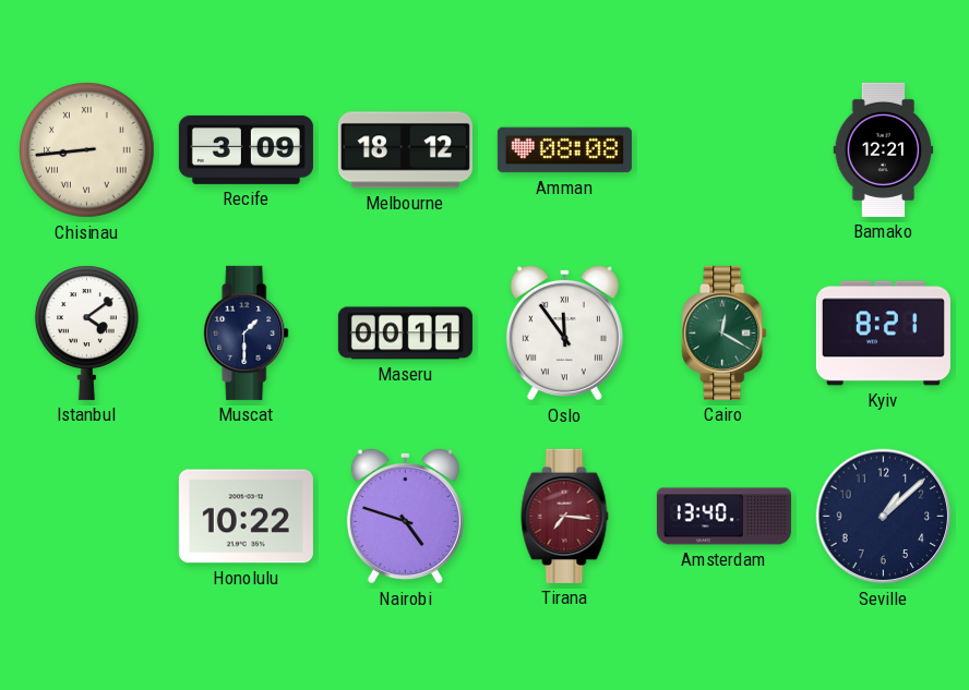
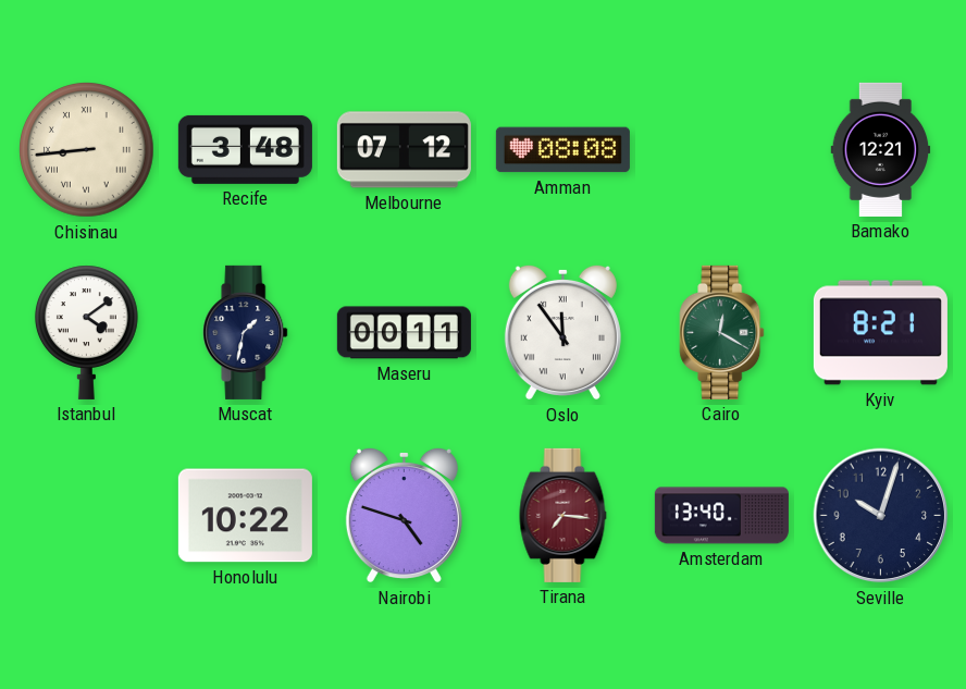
Recife: 3:09 -> 3:48 (245, 149)
Melbourne: 18:12 -> 07:12 (404, 150)
Muscat: 1:30 -> 1:32 (246, 332)
Seville: 1:08 -> 10:03 (881, 516)
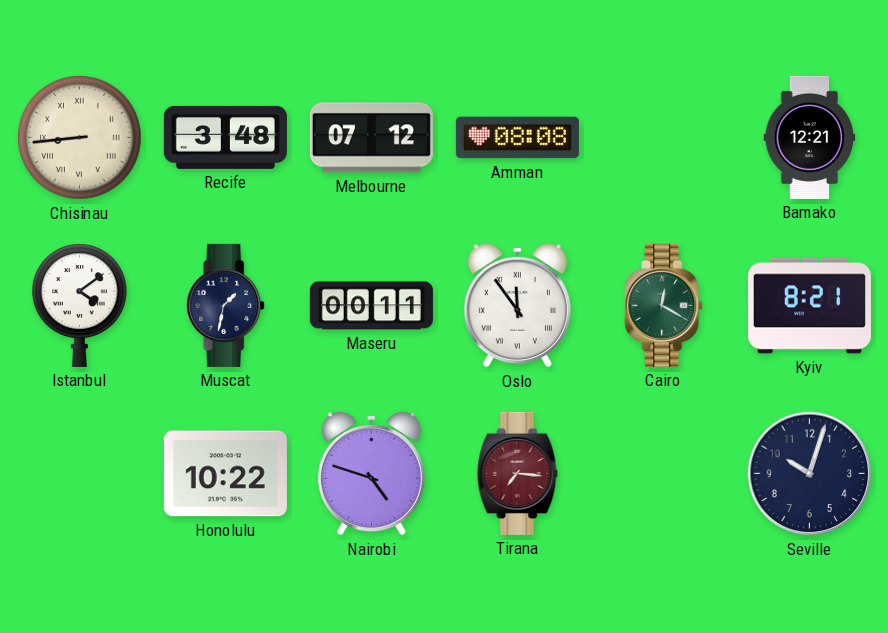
Amsterdam: 13:40 -> none (721, 516)
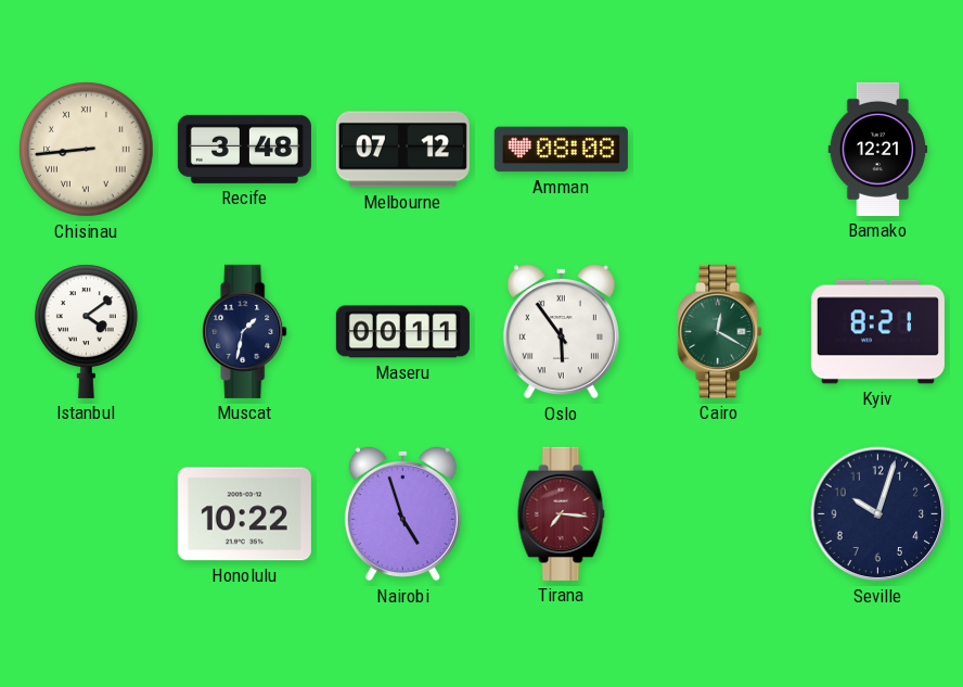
Oslo: 11:54 -> 5:54 (561, 331)
Nairobi: 4:48 -> 4:57 (402, 513)
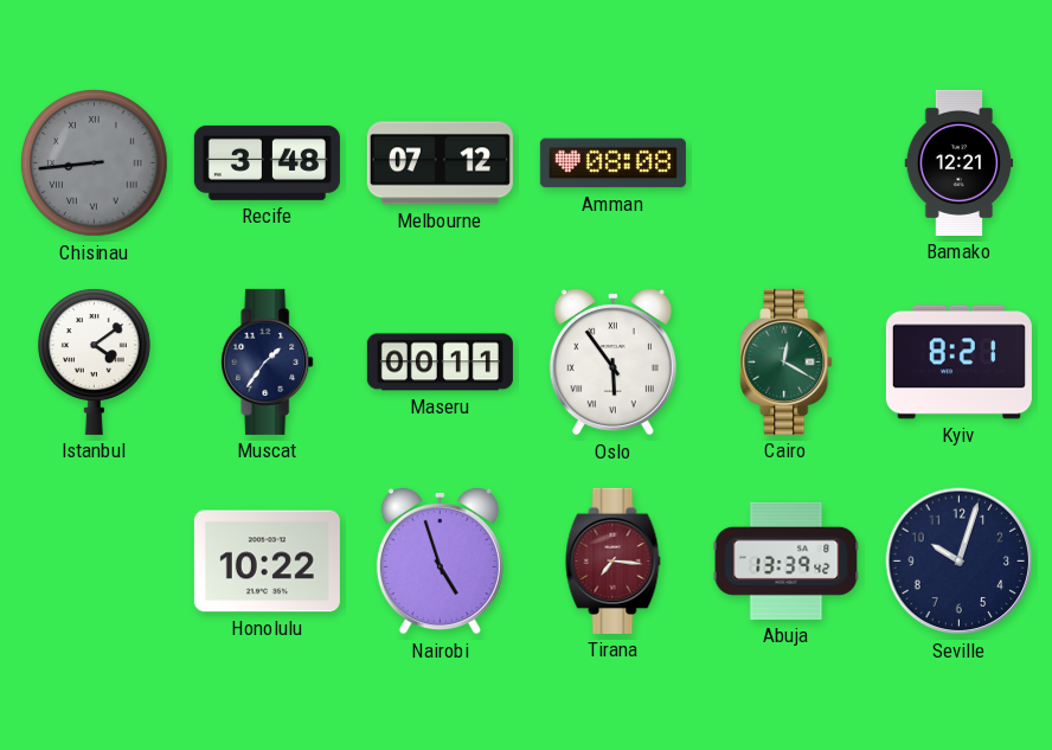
Chisinau dial: cream -> grey (95, 164)
Muscat: 1:32 -> 1:36 (268, 361)
Abuja: none -> 13:39 (787, 560)
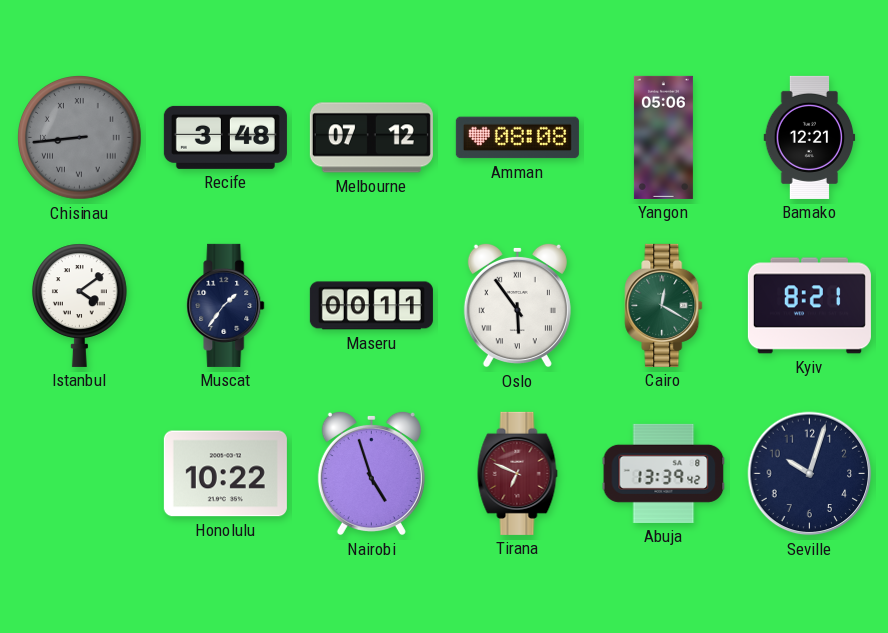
Yangon: none -> 05:06 (663, 137)
Tirana: 7:16 -> 6:49 (518, 473)
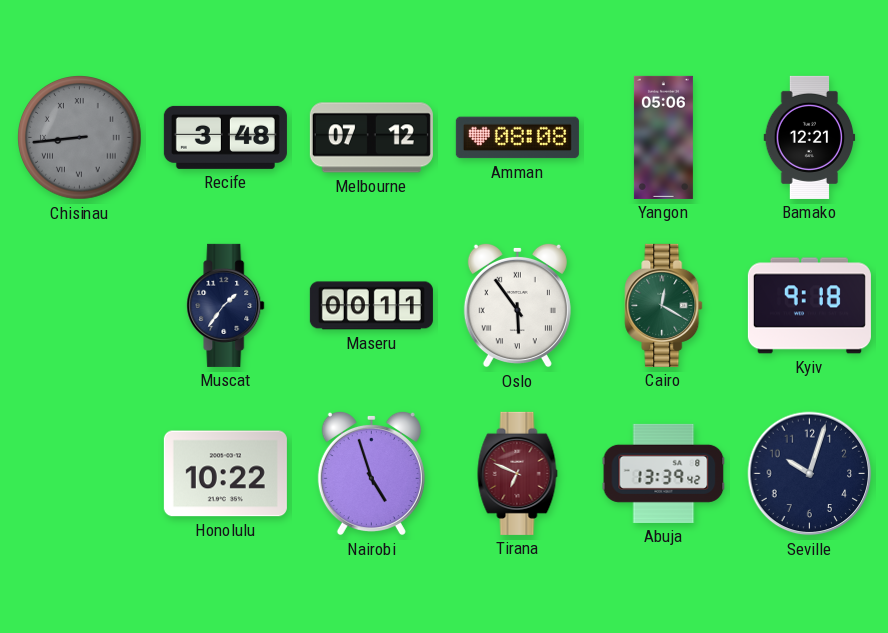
Istanbul: 4:09 -> none (79, 305)
Kyiv: 8:21 -> 9:18 (809, 306)
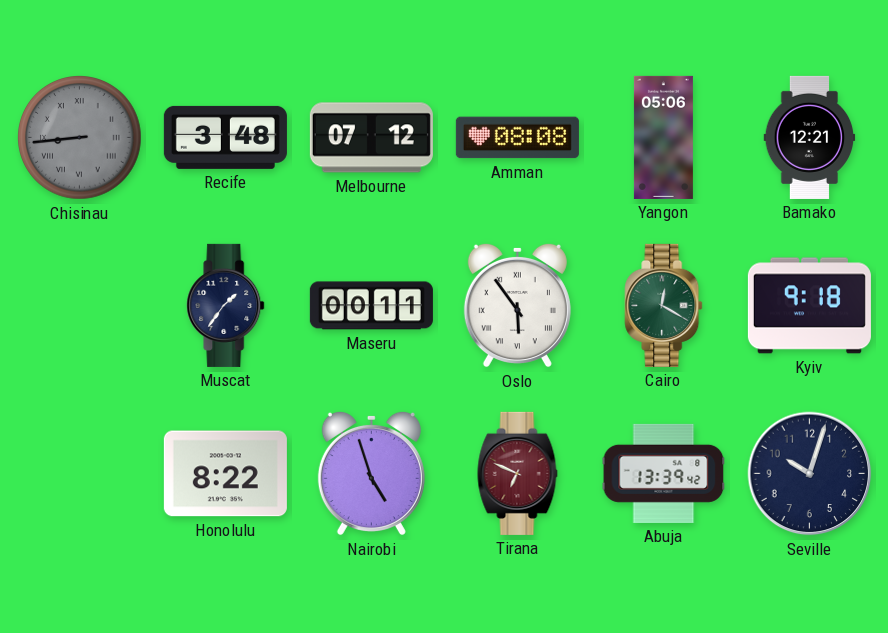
Honolulu: 10:22 -> 8:22 (225, 474)
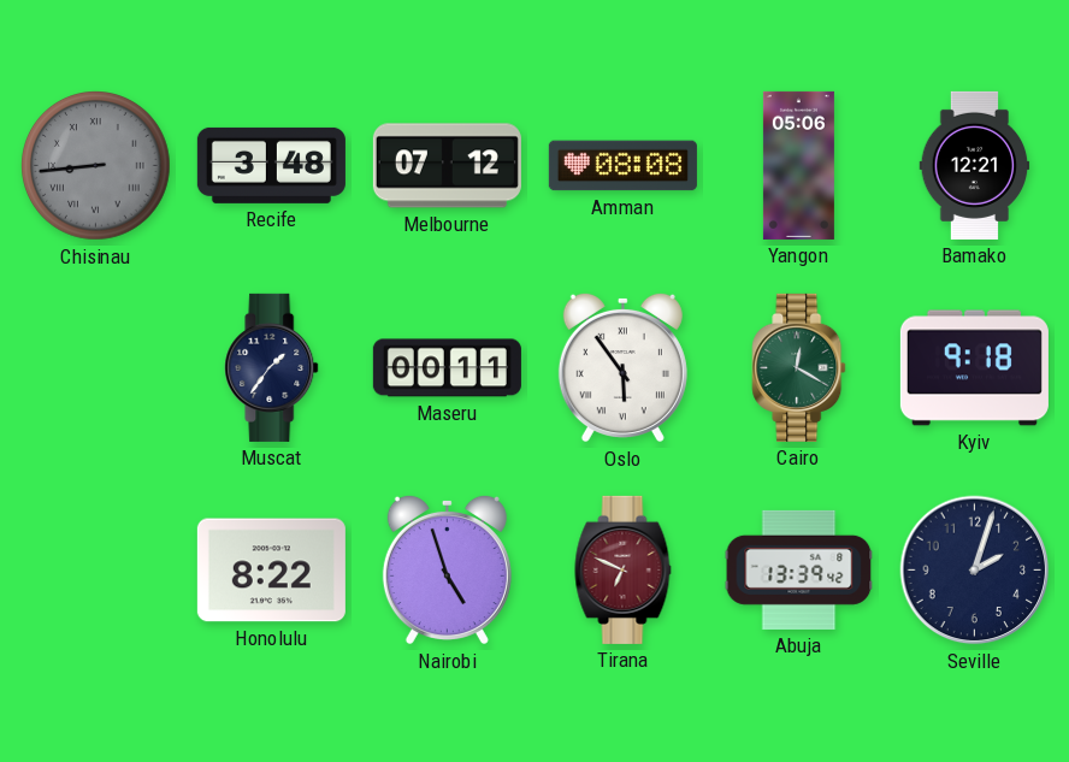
Seville: 10:03 -> 2:03 (975, 571)
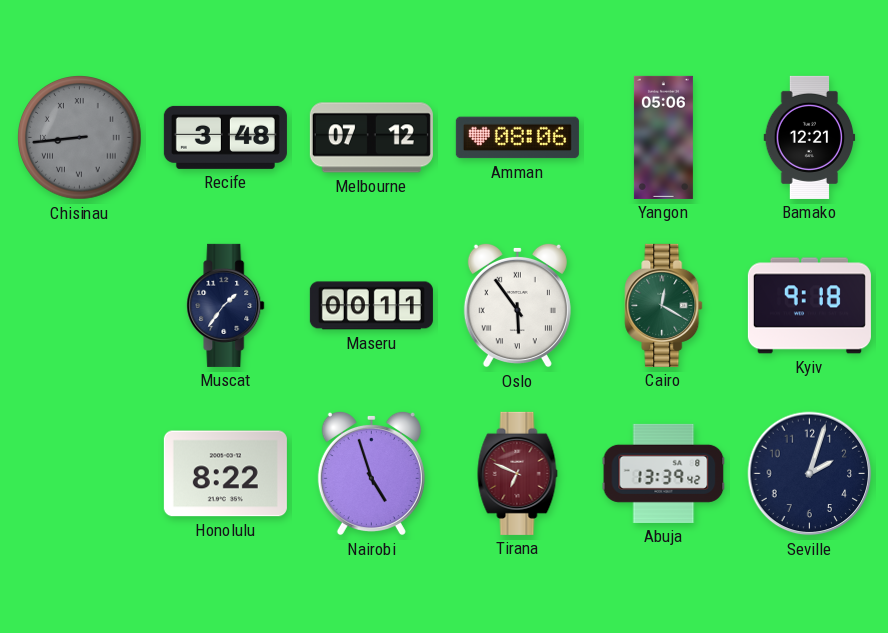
Amman: 08:08 -> 08:06 (517, 138)
